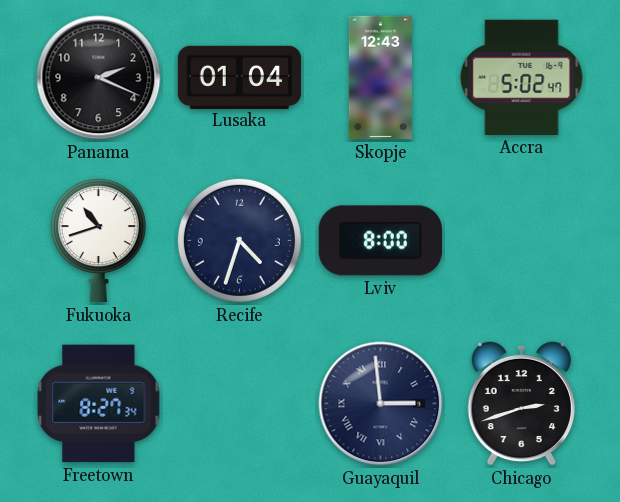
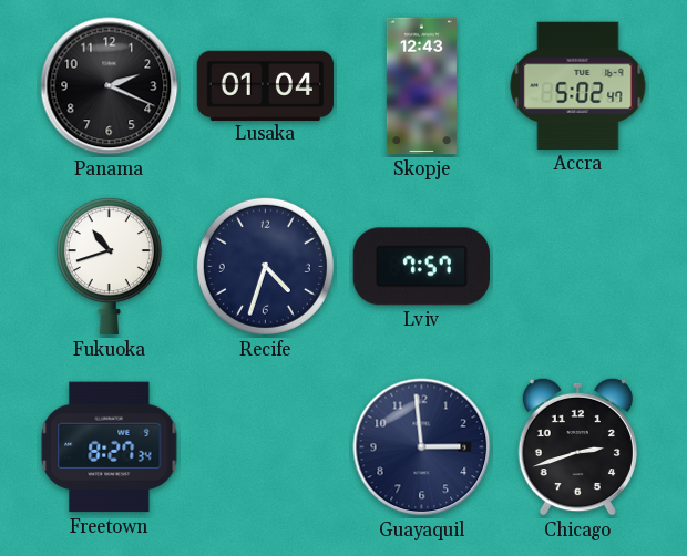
Lviv: 8:00 -> 7:57 (421, 267)
Guayaquil numerals: Roman -> Arabic (422, 447)
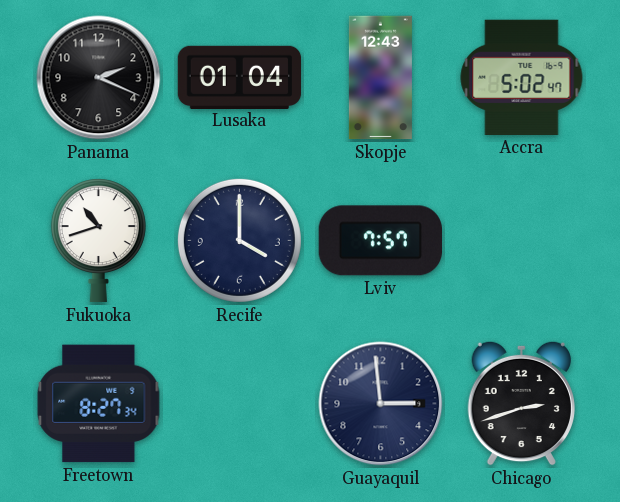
Recife: 4:33 -> 4:00 (239, 240)
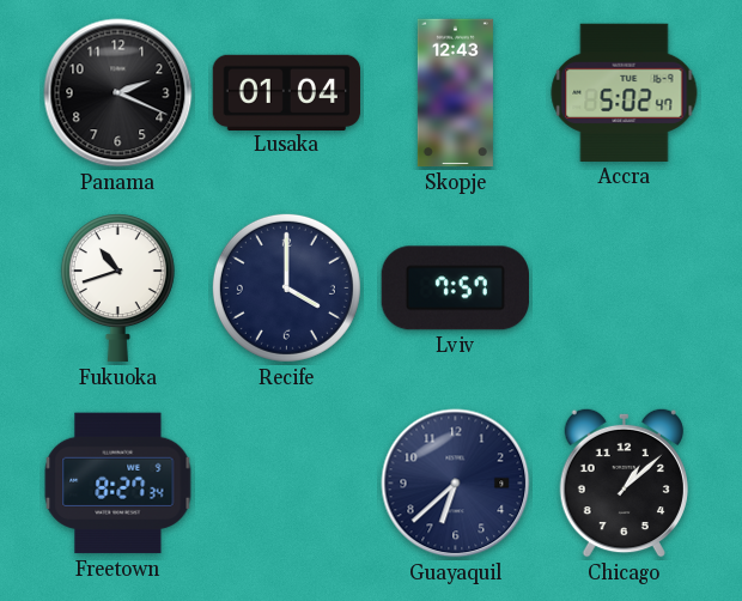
Guayaquil: 2:59 -> 6:38 (456, 484)
Chicago: 2:42 -> 1:08 (624, 482)
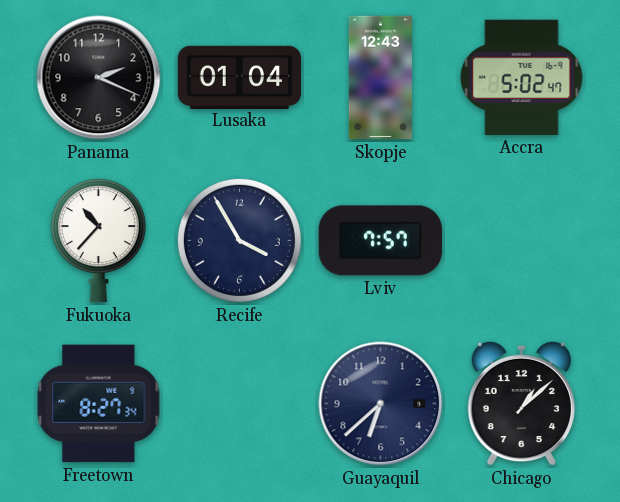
Fukuoka: 10:42 -> 10:37 (98, 241)
Recife: 4:00 -> 3:55 (239, 240)
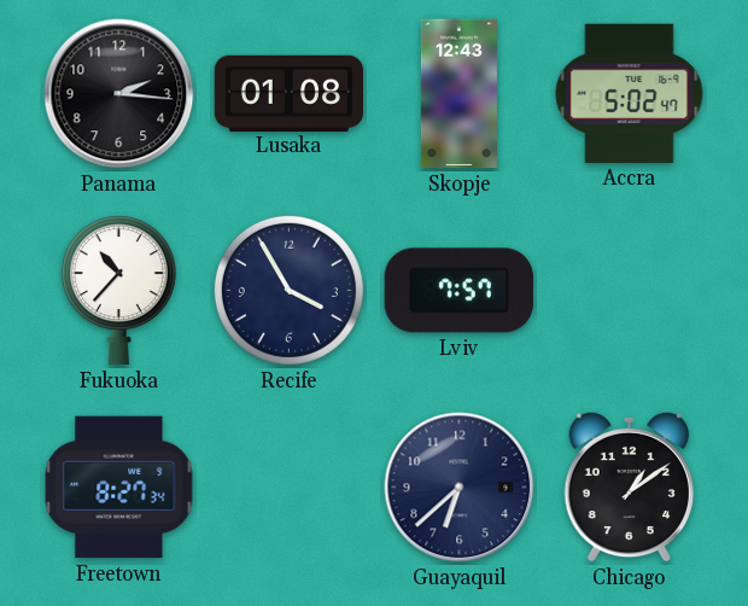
Panama: 2:19 -> 2:16 (119, 94)
Lusaka: 01:04 -> 01:08 (290, 93)
Chicago: 1:08 -> 1:09 (629, 486)
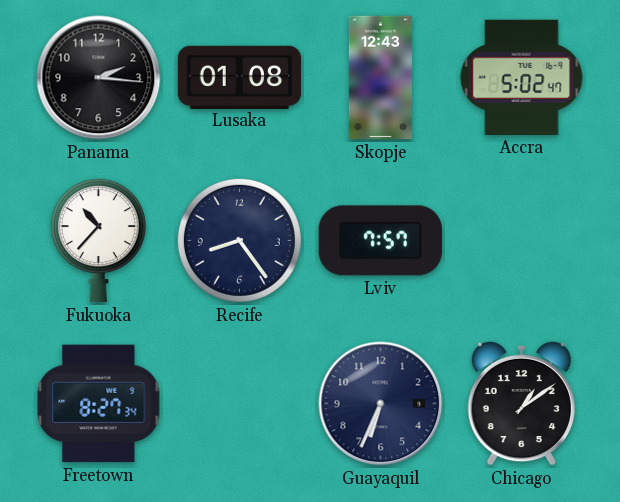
Recife: 3:55 -> 8:24 (239, 240)
Guayaquil: 6:38 -> 6:34 (381, 404)
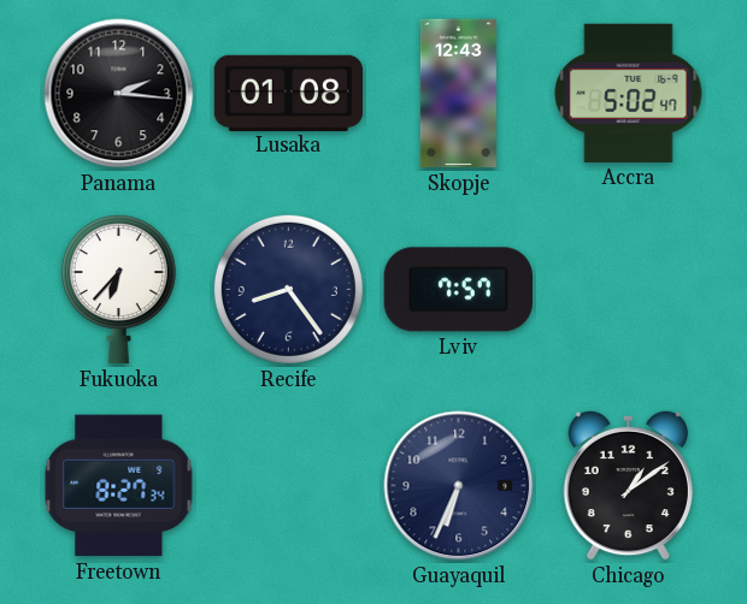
Fukuoka: 10:37 -> 6:37 (118, 290)
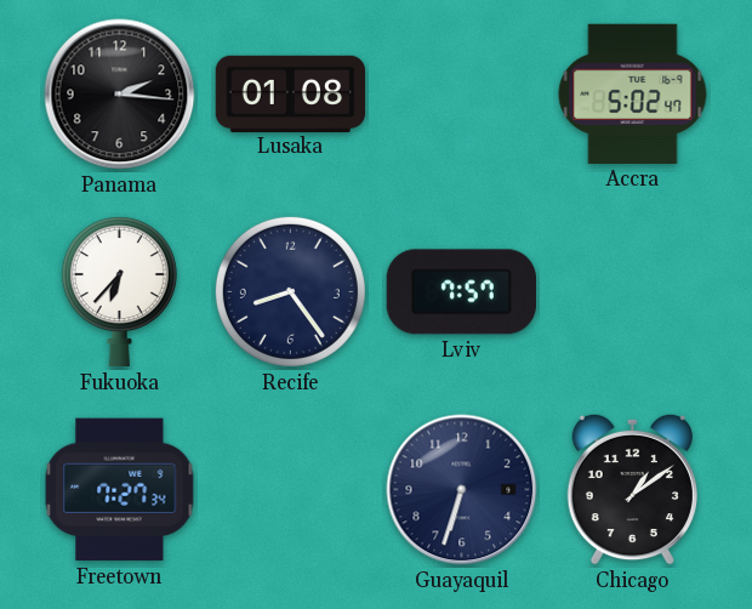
Skopje: 12:43 -> none (458, 94)
Freetown: 8:27 -> 7:27 (120, 490)
Guayaquil: 6:34 -> 6:33 (462, 490)
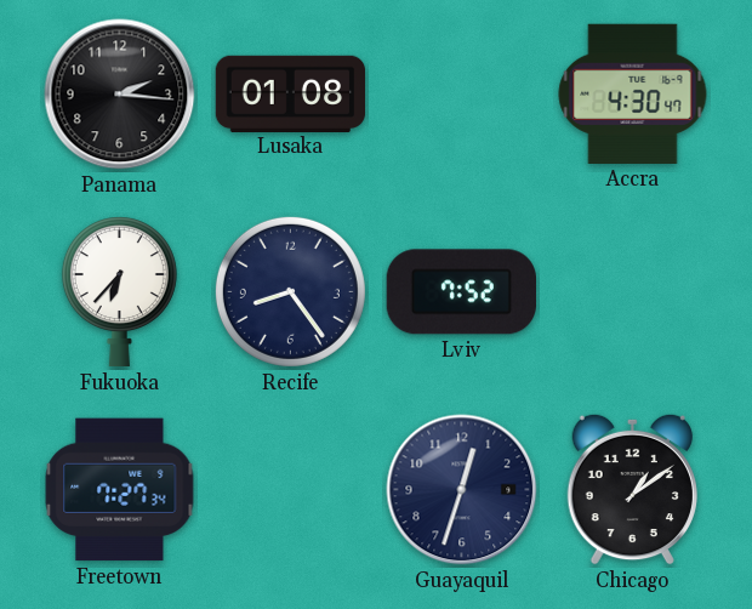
Accra: 5:02 -> 4:30 (633, 93)
Lviv: 7:57 -> 7:52 (461, 292)
Guayaquil: 6:33 -> 12:33 (462, 490)
